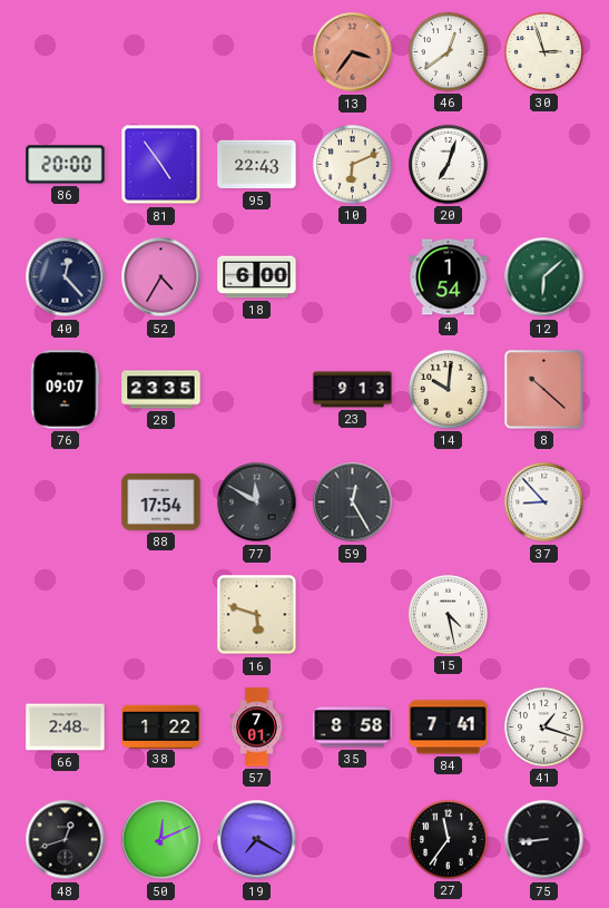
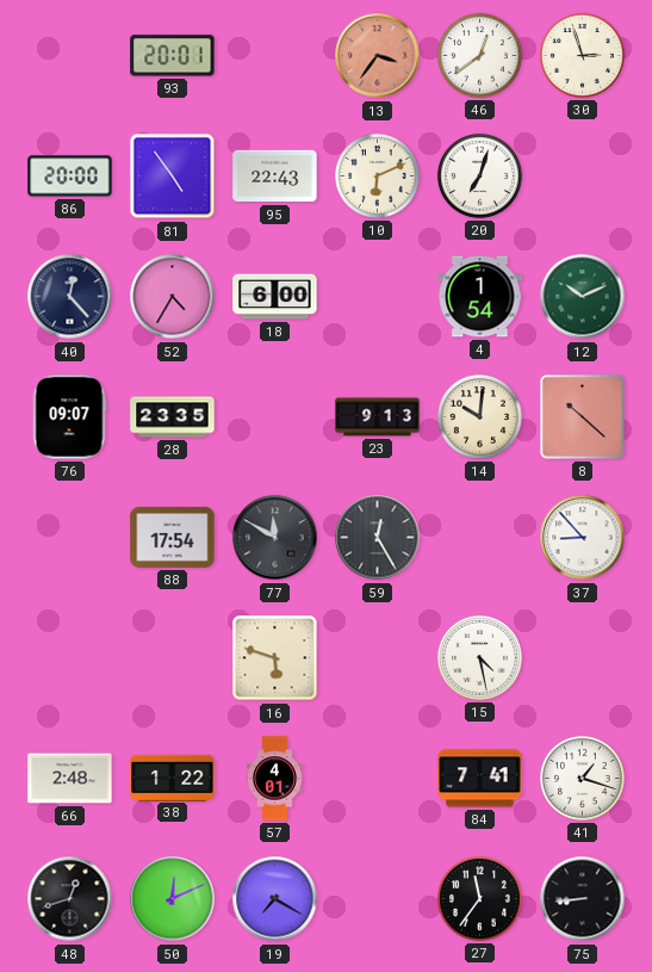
93: none -> 20:01 (173, 56)
12: 6:08 -> 10:11 (583, 297)
57: 7:01 -> 4:01 (275, 779)
35: 8:58 -> none (353, 728)
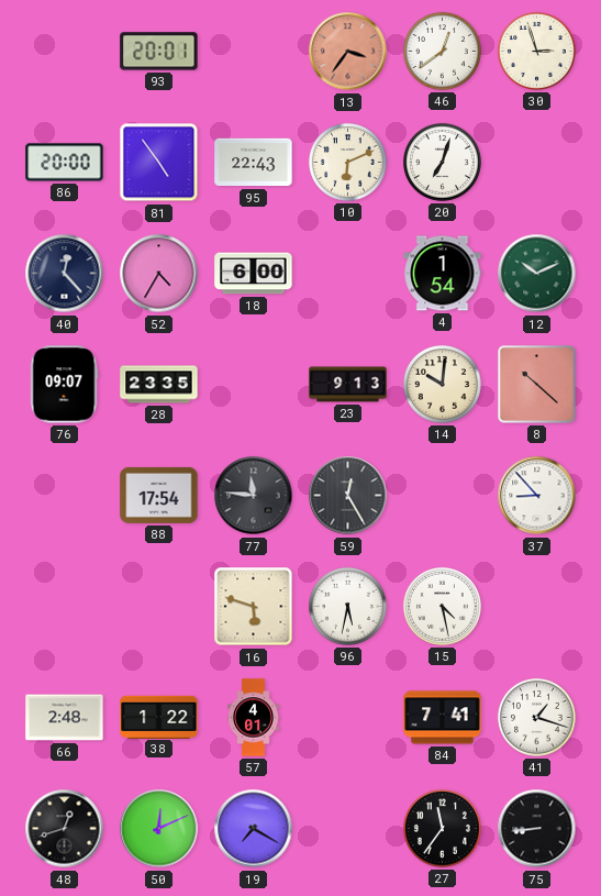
77: 11:50 -> 11:46 (254, 496)
96: none -> 5:32 (347, 606)
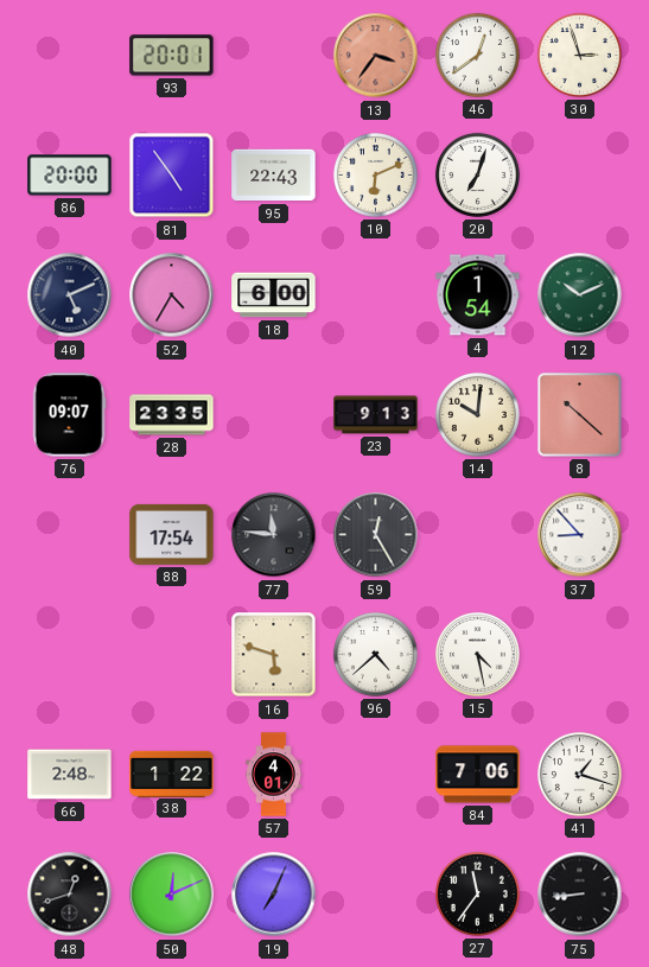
40: 12:23 -> 5:11 (70, 295)
96: 5:32 -> 4:38 (375, 654)
84: 7:41 -> 7:06 (478, 775)
19: 7:20 -> 7:04 (274, 895)
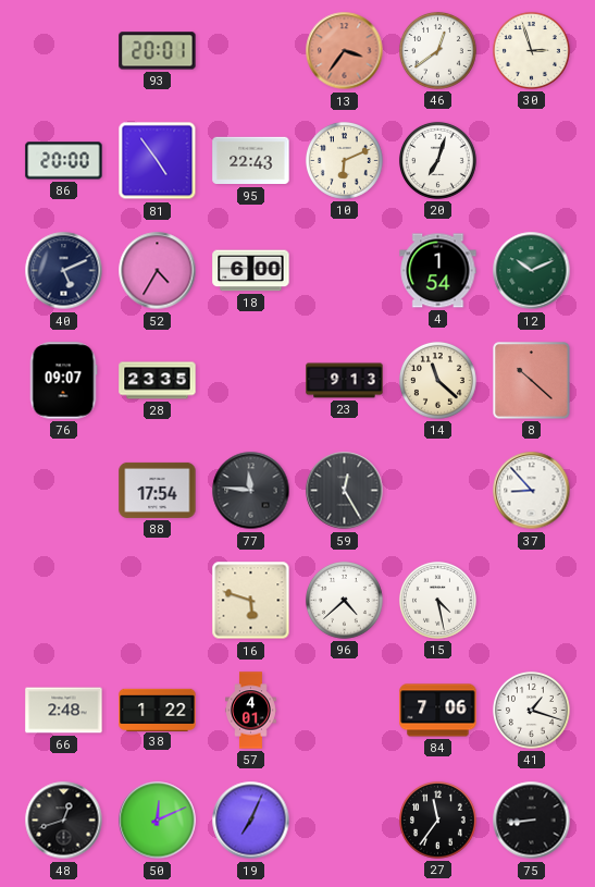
14: 10:01 -> 11:22 (437, 380)
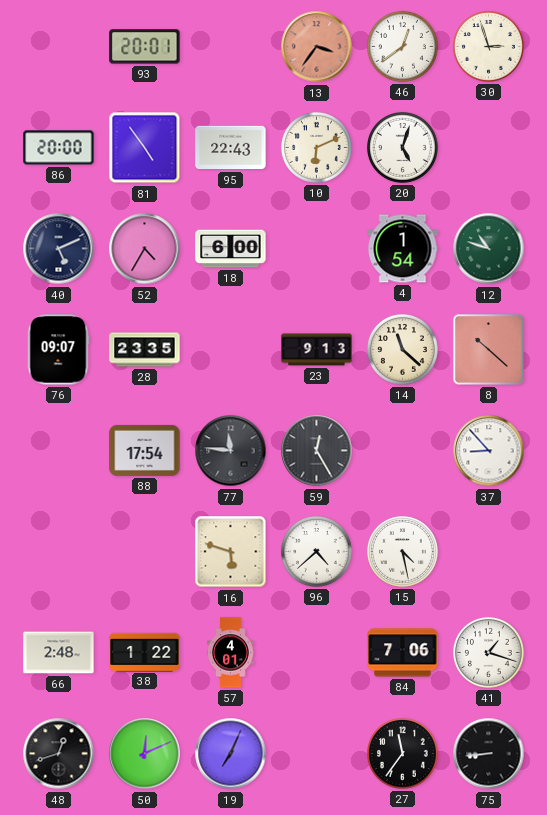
20: 7:03 -> 5:03 (402, 147)
12: 10:11 -> 10:48 (489, 249)
